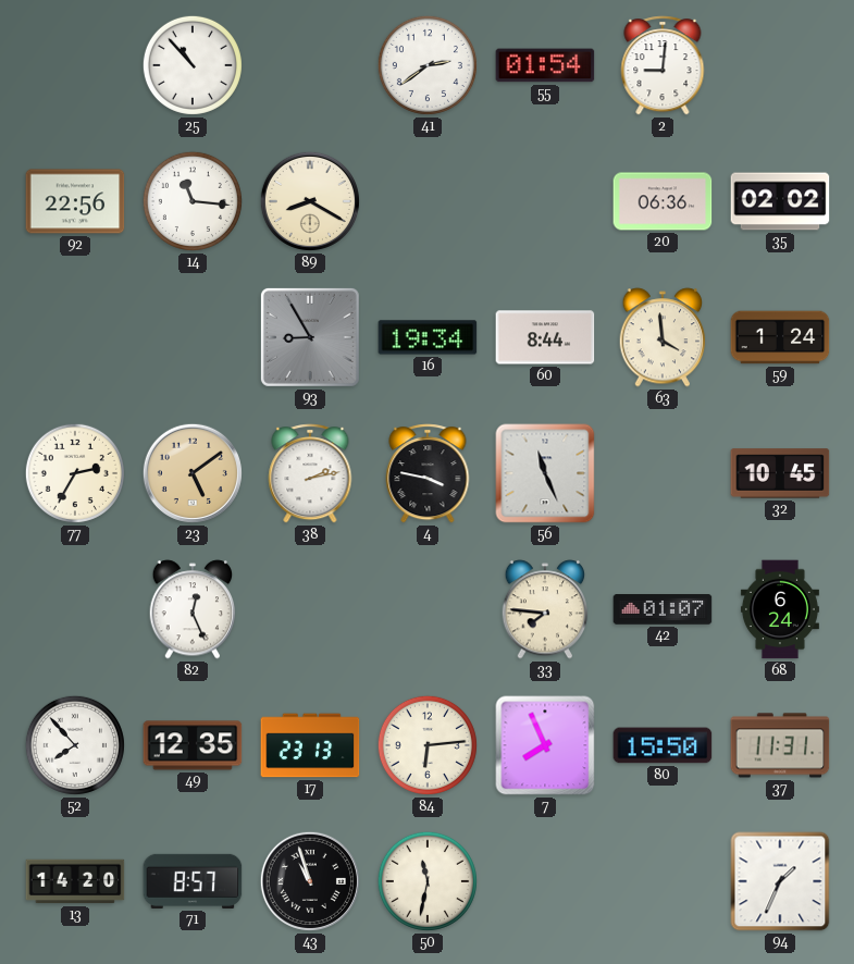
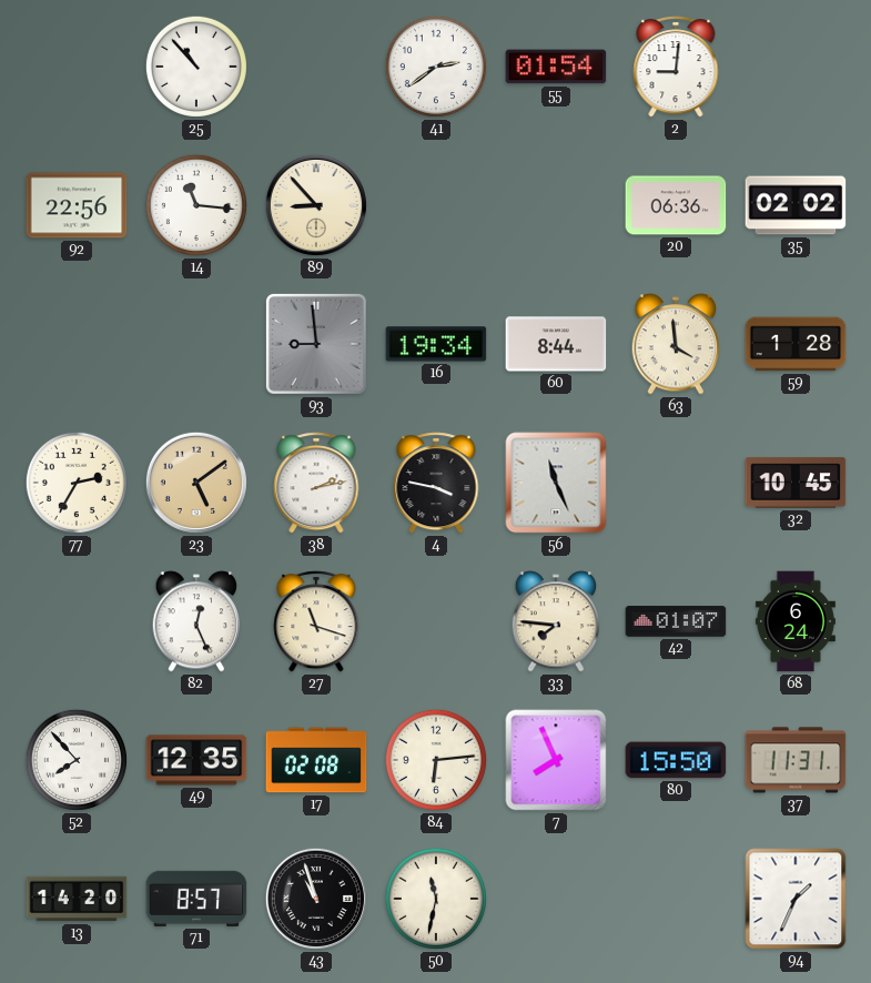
89: 8:20 -> 8:53 (316, 205)
93: 8:55 -> 8:59 (316, 344)
59: 1:24 -> 1:28 (796, 344)
27: none -> 11:18 (316, 621)
17: 23:13 -> 02:08 (316, 760)
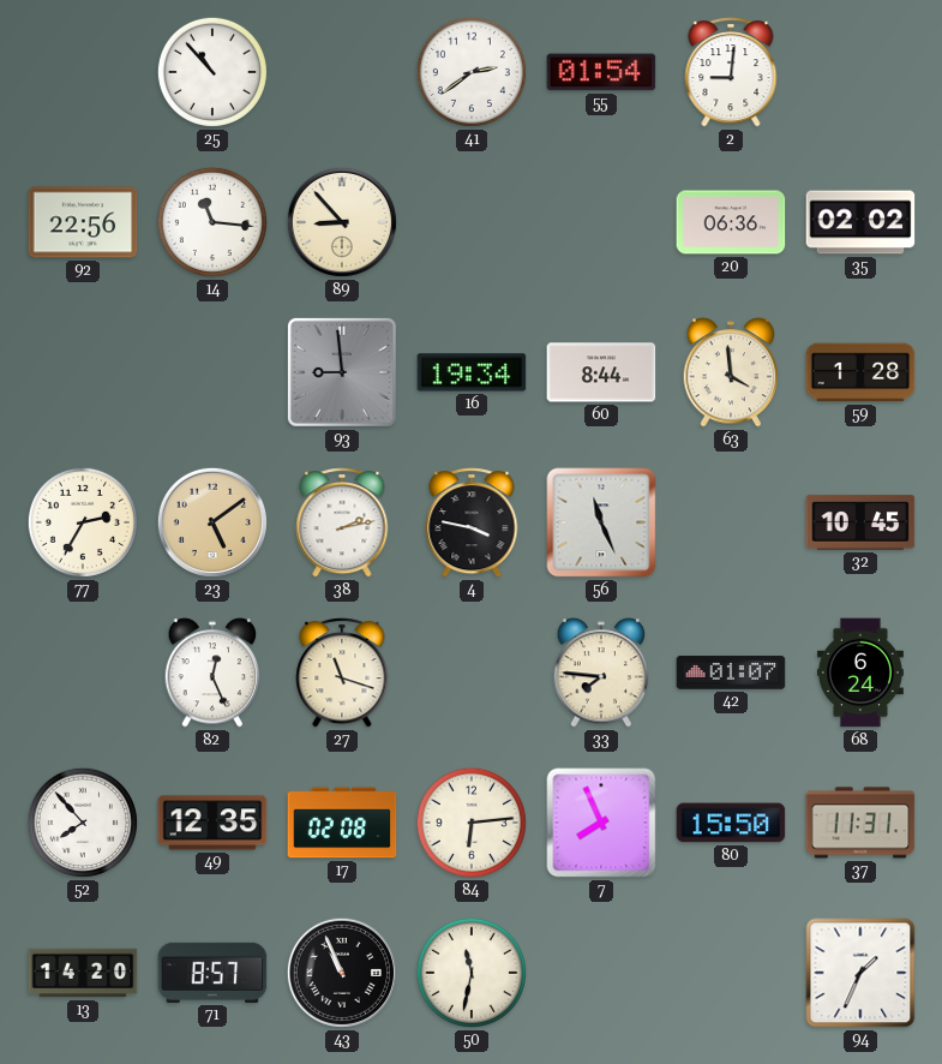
43: 10:57 -> 10:56 (342, 973)
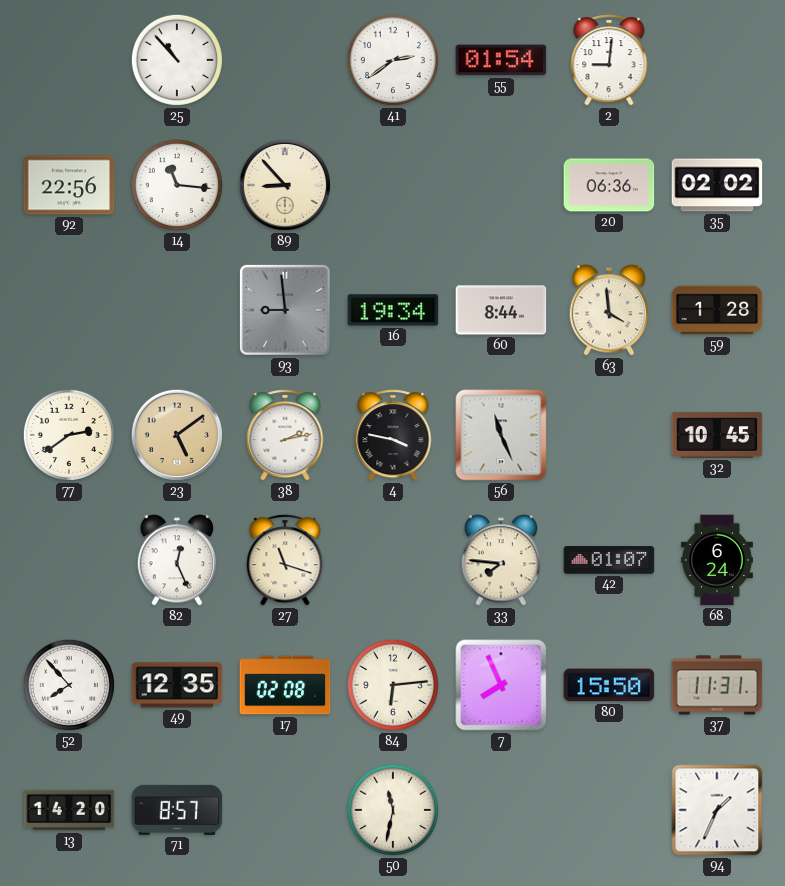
77: 2:35 -> 2:39 (69, 435)
43: 10:56 -> none (342, 973)
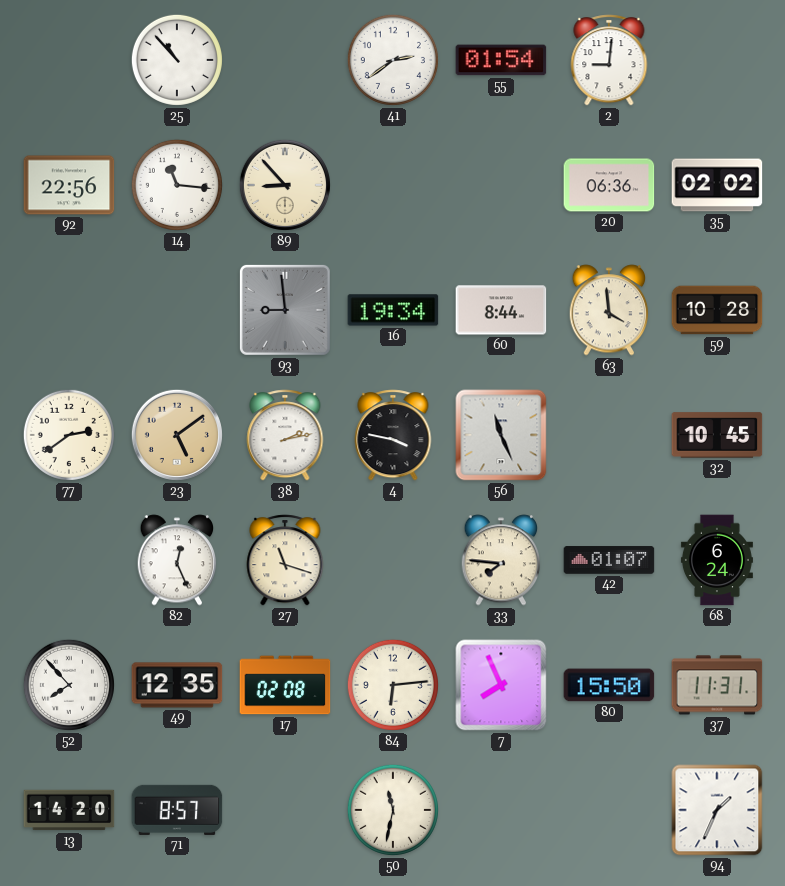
59: 1:28 -> 10:28 (717, 310)
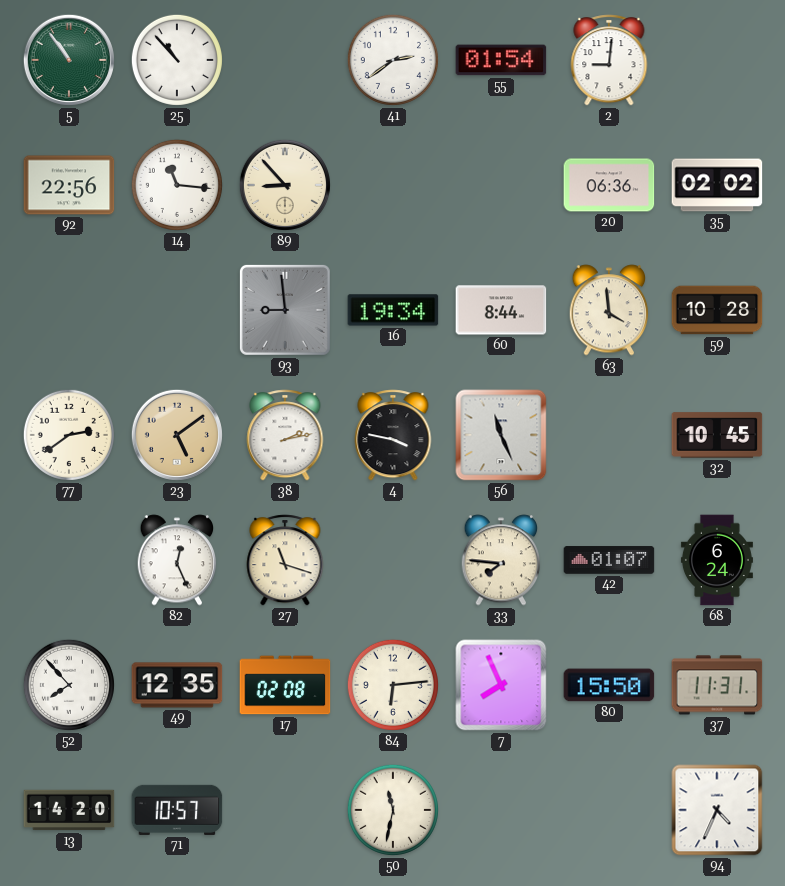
5: none -> 10:54 (69, 60)
71: 8:57 -> 10:57 (177, 810)
94: 1:34 -> 4:34 (717, 810)
